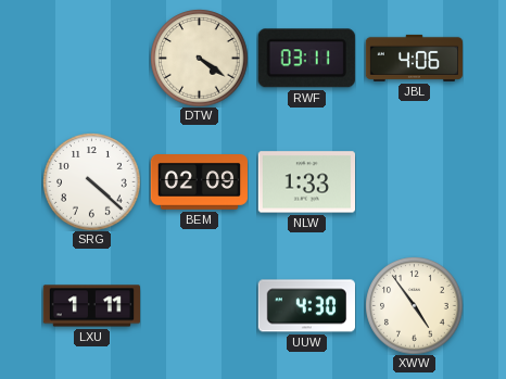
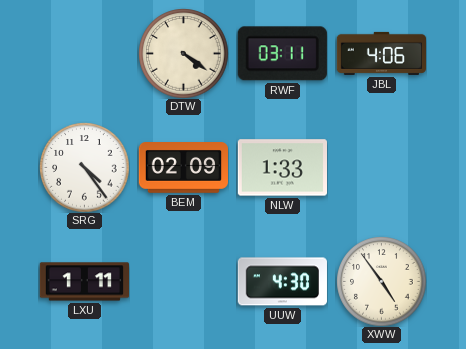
SRG: 4:22 -> 4:24 (84, 167)
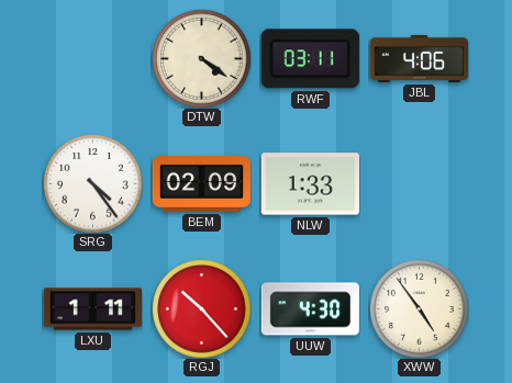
RGJ: none -> 10:23 (201, 308)
